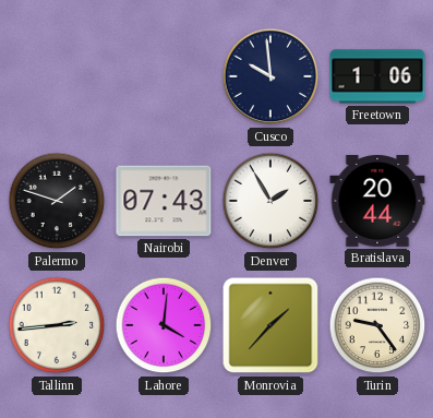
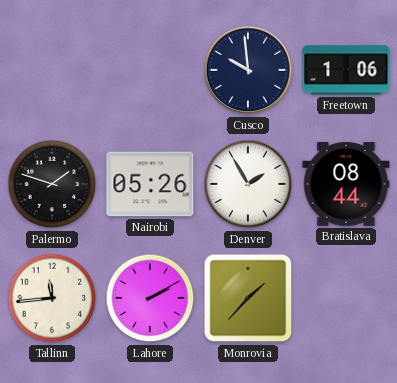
Nairobi: 07:43 -> 05:26 (150, 184)
Bratislava: 20:44 -> 08:44 (346, 185)
Tallinn: 2:44 -> 11:44 (52, 298)
Lahore: 4:01 -> 2:10 (150, 298)
Turin: 9:24 -> none (377, 325)
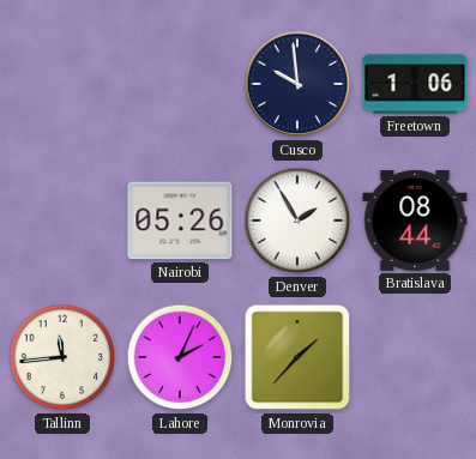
Palermo: 1:48 -> none (52, 184)
Lahore: 2:10 -> 2:04 (180, 357)
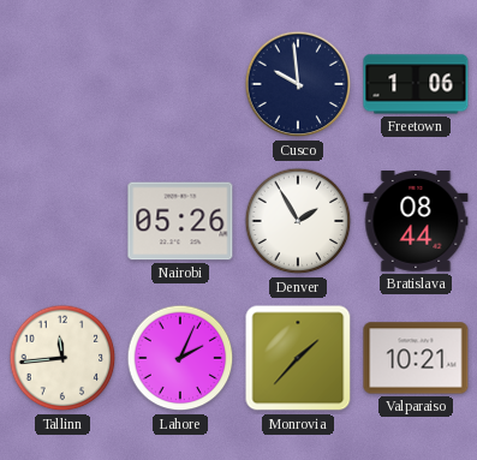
Valparaiso: none -> 10:21 (416, 358)
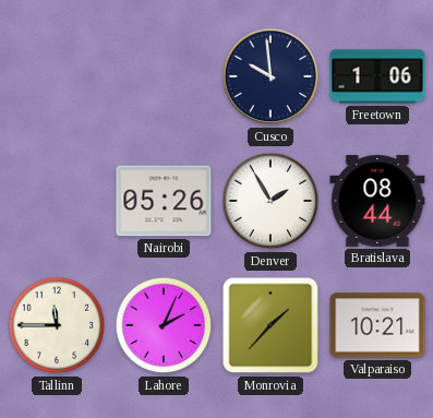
Tallinn: 11:44 -> 11:45 (57, 325)
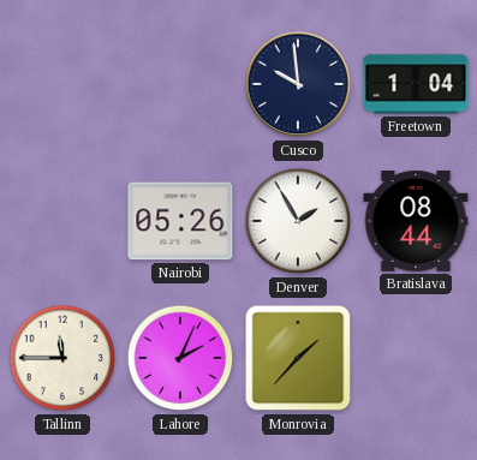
Freetown: 1:06 -> 1:04 (416, 84)
Valparaiso: 10:21 -> none (377, 325)
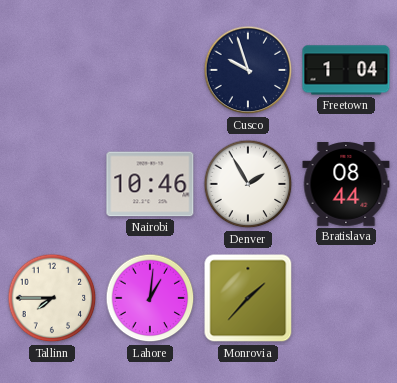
Cusco: 9:59 -> 9:57 (248, 70)
Nairobi: 05:26 -> 10:46 (150, 184)
Tallinn: 11:45 -> 7:45 (52, 298)
Lahore: 2:04 -> 1:01 (150, 298)
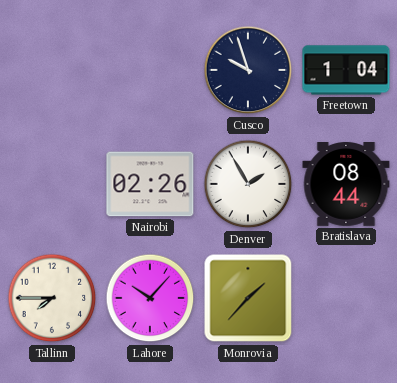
Nairobi: 10:46 -> 02:26 (150, 184)
Lahore: 1:01 -> 10:07 (150, 298)
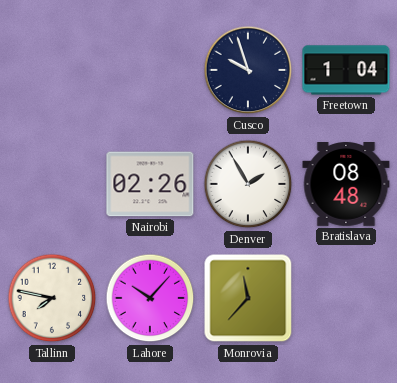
Bratislava: 08:44 -> 08:48 (346, 185)
Tallinn: 7:45 -> 7:47 (52, 298)
Monrovia: 1:37 -> 11:37 (248, 298)
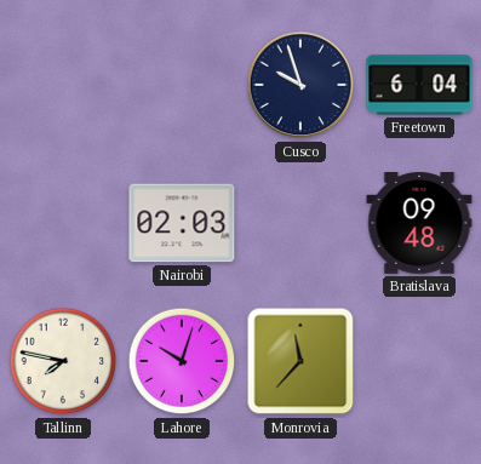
Freetown: 1:04 -> 6:04 (419, 85)
Nairobi: 02:26 -> 02:03 (182, 223)
Denver: 1:55 -> none (248, 184)
Bratislava: 08:48 -> 09:48 (419, 224)
Lahore: 10:07 -> 10:03 (182, 361)
